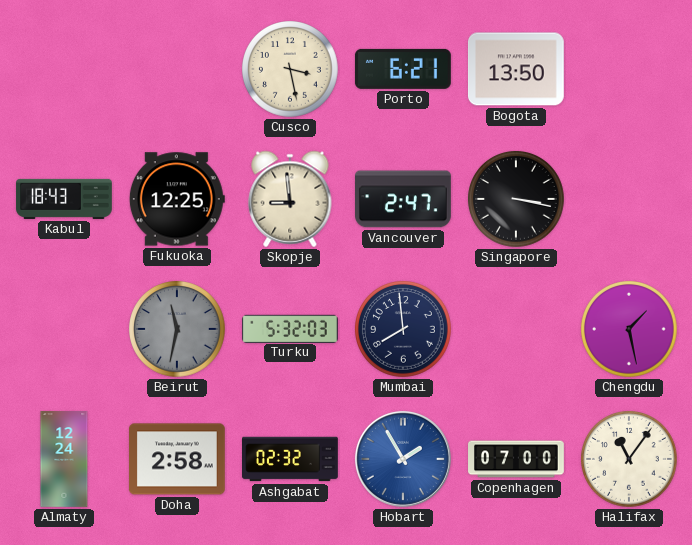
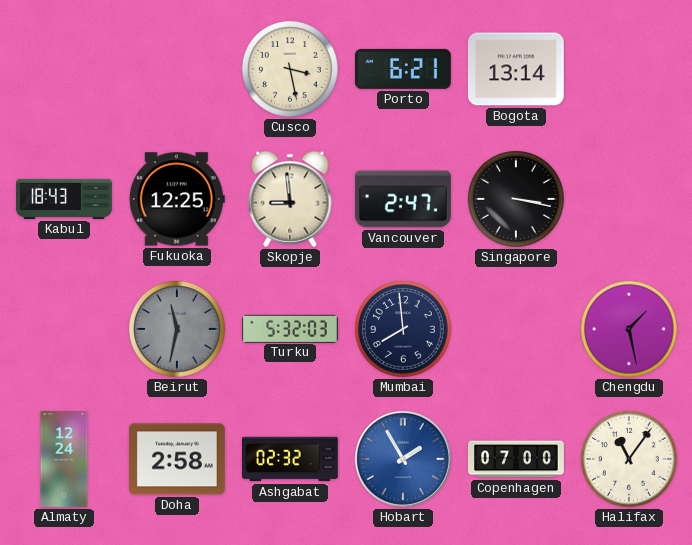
Bogota: 13:50 -> 13:14 (516, 69)
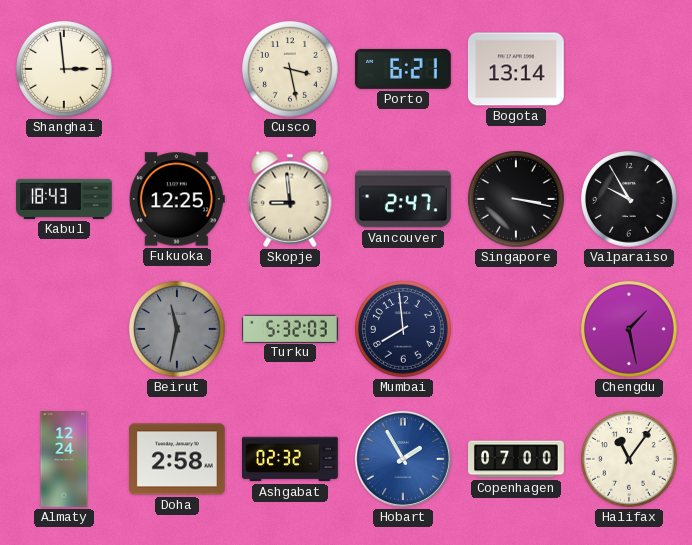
Shanghai: none -> 2:59 (65, 70)
Valparaiso: none -> 9:55 (630, 200)
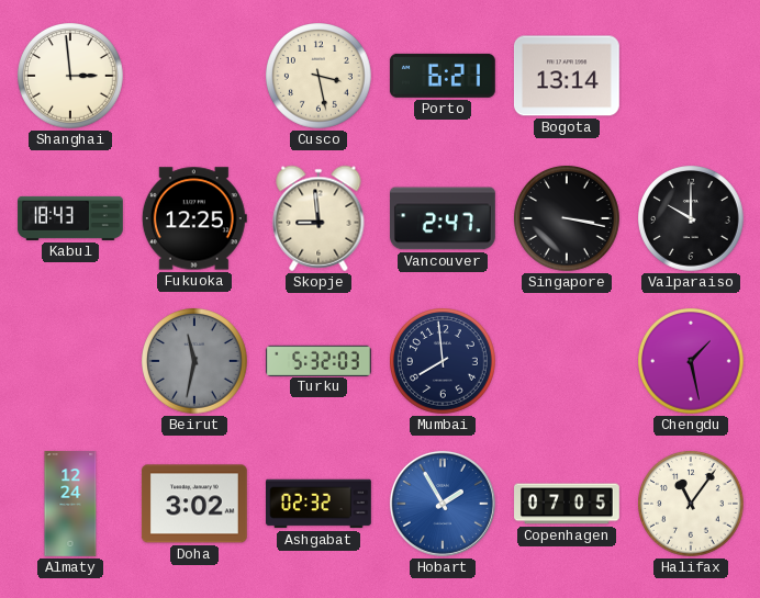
Valparaiso: 9:55 -> 10:00 (692, 219)
Doha: 2:58 -> 3:02 (194, 504)
Copenhagen: 07:00 -> 07:05 (567, 504)
